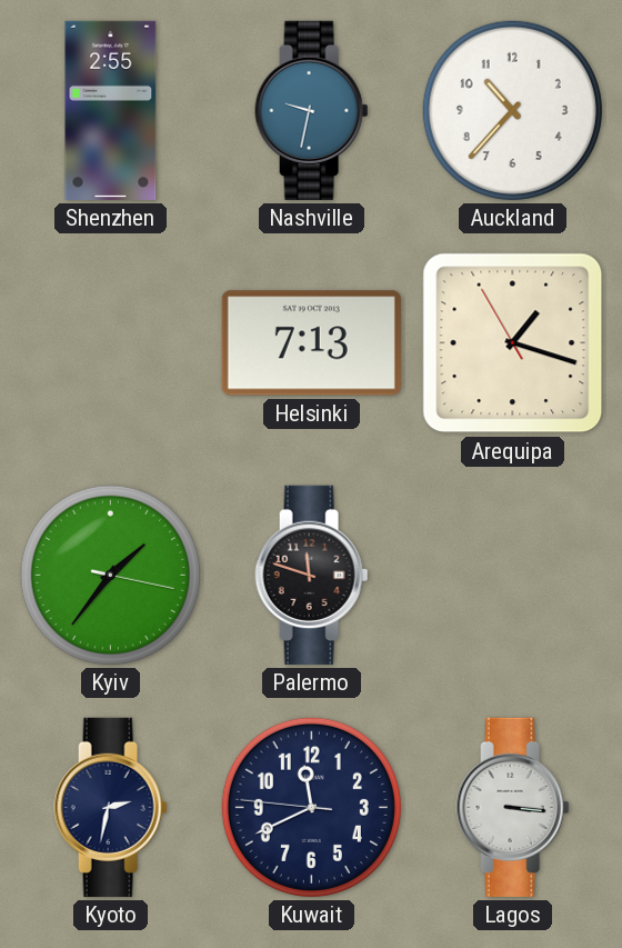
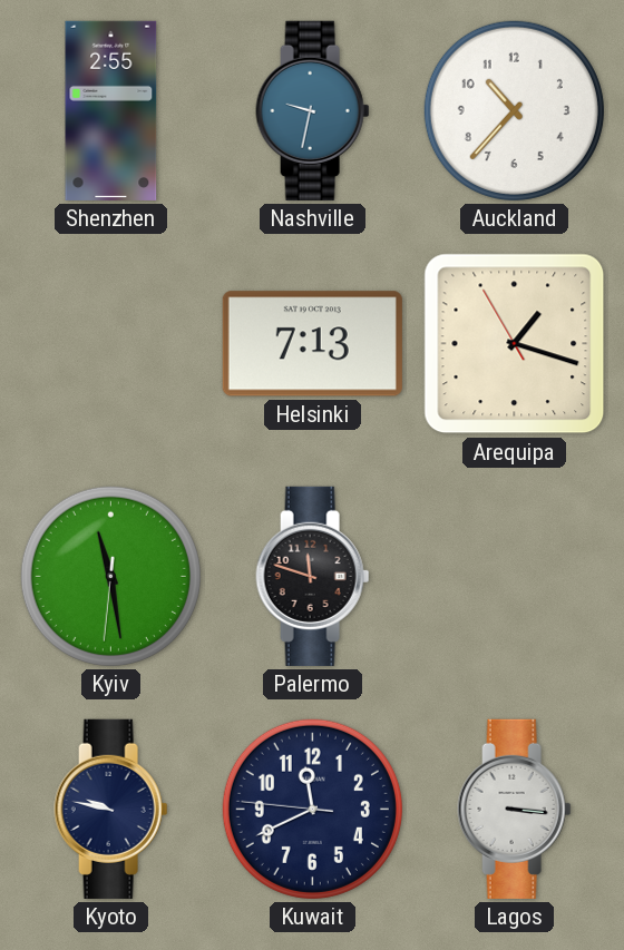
Kyiv: 1:36 -> 11:28 (110, 576)
Kyoto: 2:32 -> 9:47 (111, 809)
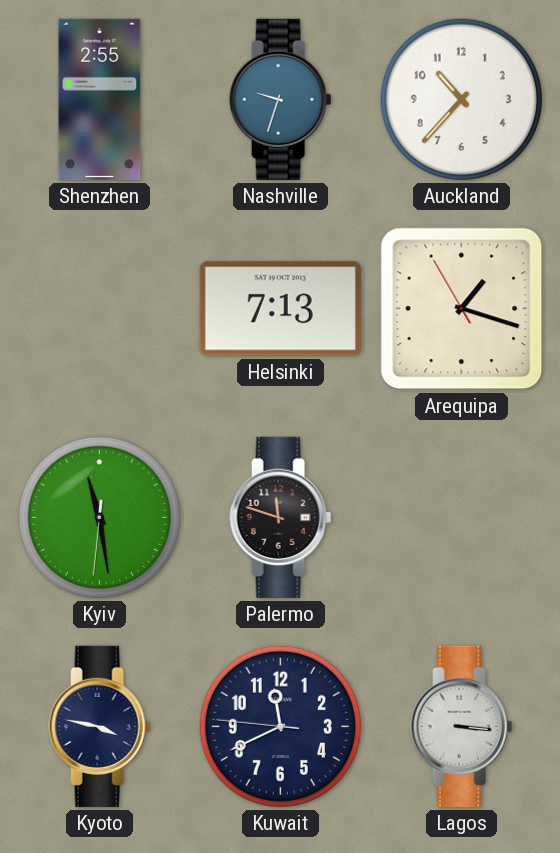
Nashville: 9:32 -> 9:33 (281, 99)
Kyoto: 9:47 -> 3:47 (100, 726)
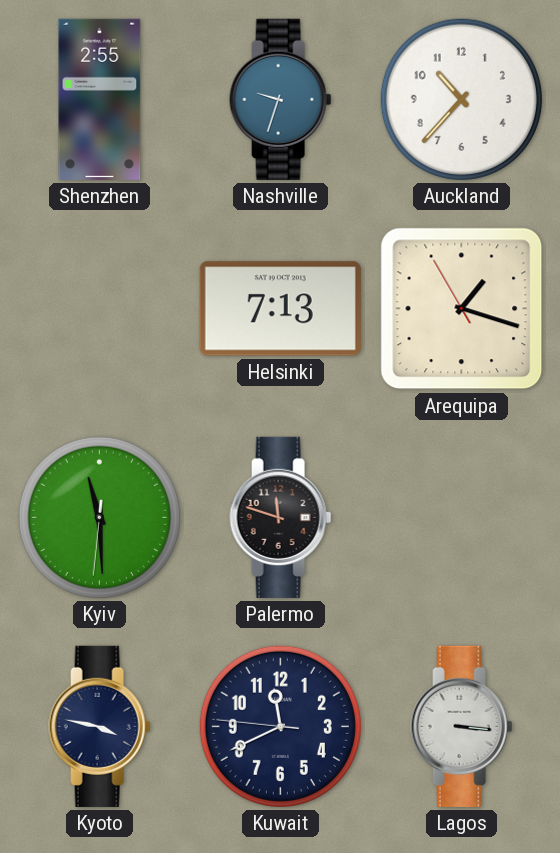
Kyiv: 11:28 -> 11:29 (99, 517)
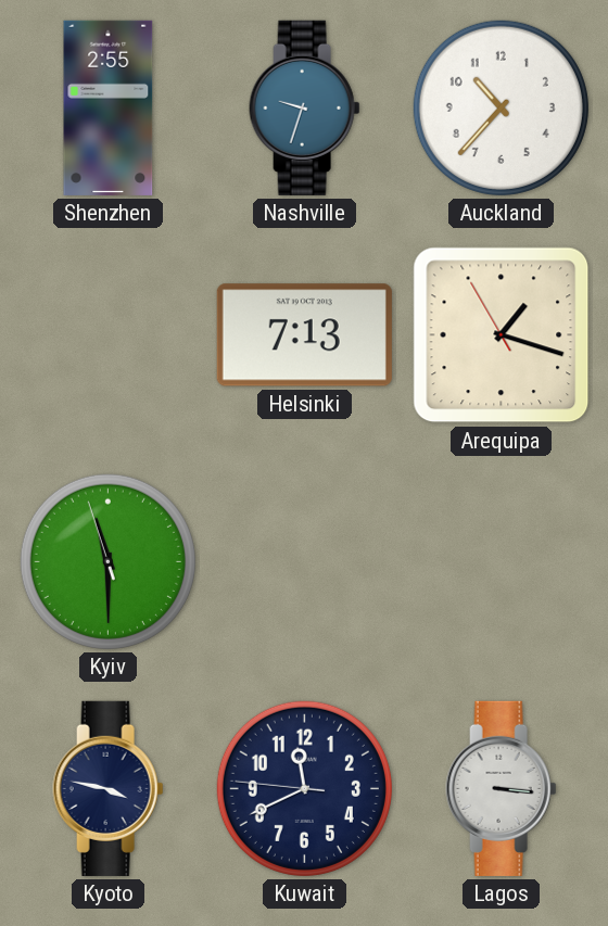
Kyiv: 11:29:31 -> 11:29:57 (107, 561)
Palermo: 11:48 -> none (281, 517)
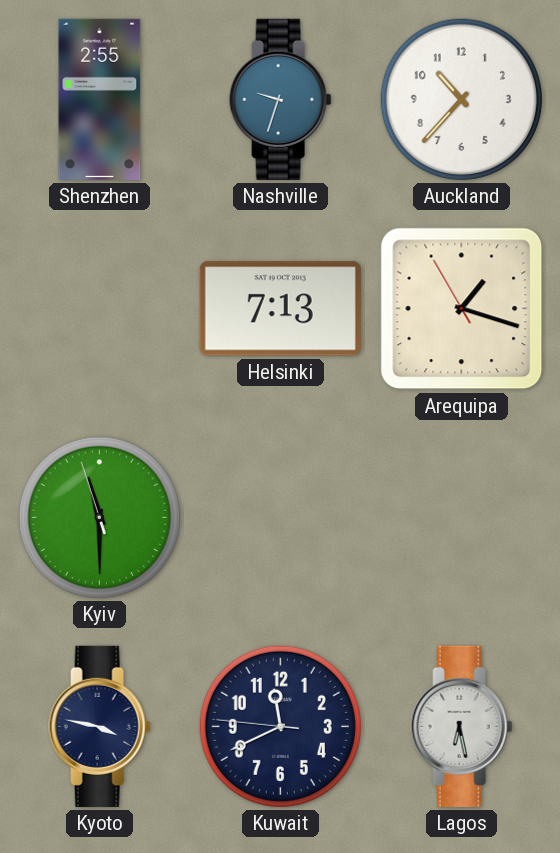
Lagos: 3:16 -> 6:28 (462, 726)
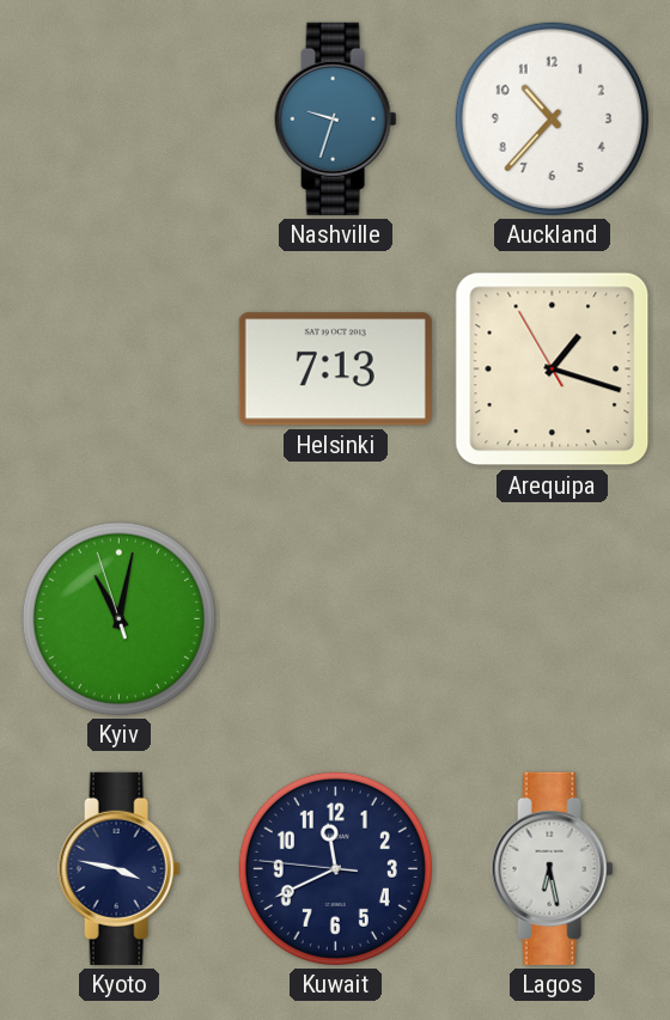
Shenzhen: 2:55 -> none (100, 99)
Kyiv: 11:29 -> 11:01 (118, 618)
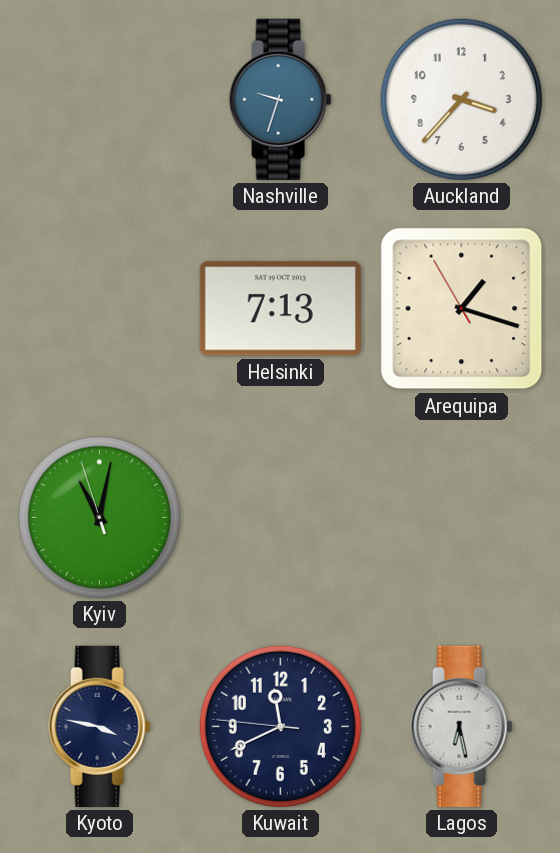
Auckland: 10:37 -> 3:37 (461, 99)
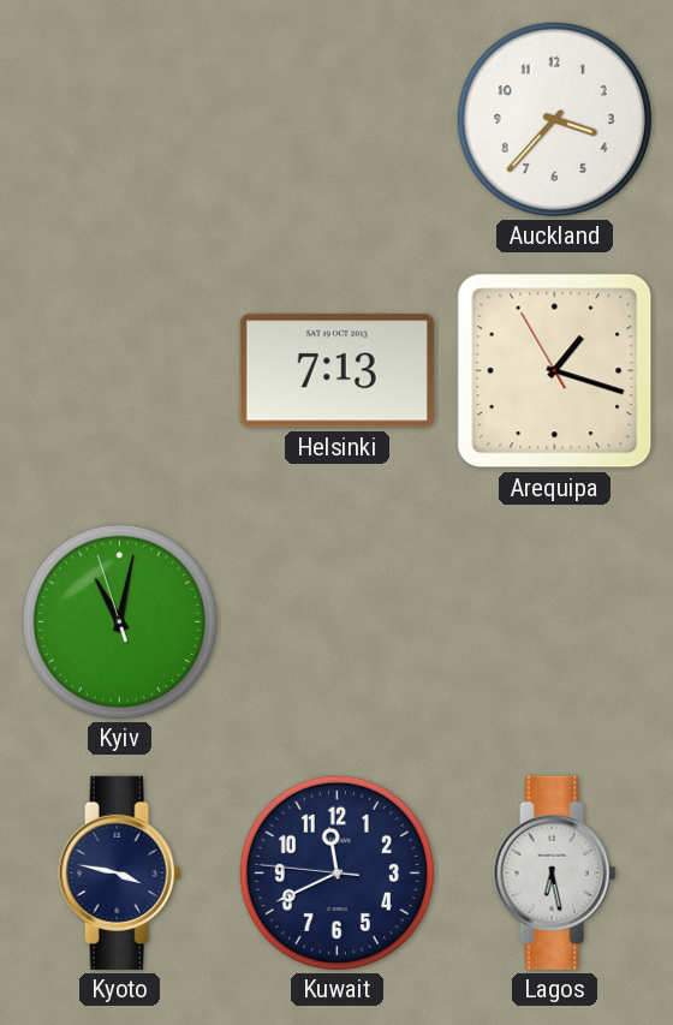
Nashville: 9:33 -> none (281, 99)
